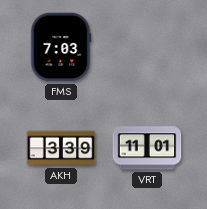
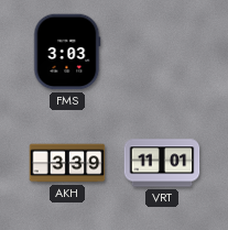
FMS: 7:03 -> 3:03 (67, 52)
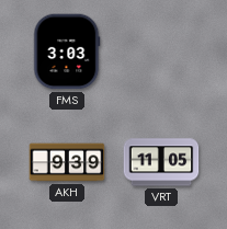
AKH: 3:39 -> 9:39 (67, 162)
VRT: 11:01 -> 11:05 (161, 162)
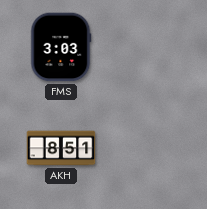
AKH: 9:39 -> 8:51 (61, 148)
VRT: 11:05 -> none (161, 162)
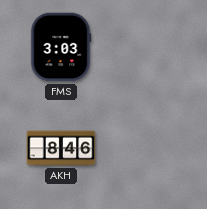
AKH: 8:51 -> 8:46 (61, 148)
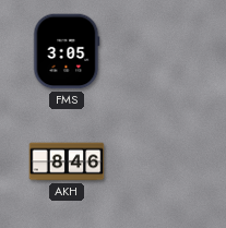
FMS: 3:03 -> 3:05 (67, 51)
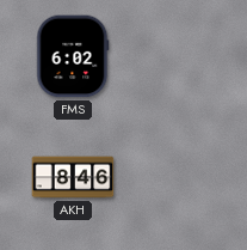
FMS: 3:05 -> 6:02 (73, 56)
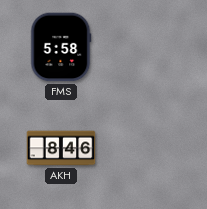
FMS: 6:02 -> 5:58 (61, 47)
